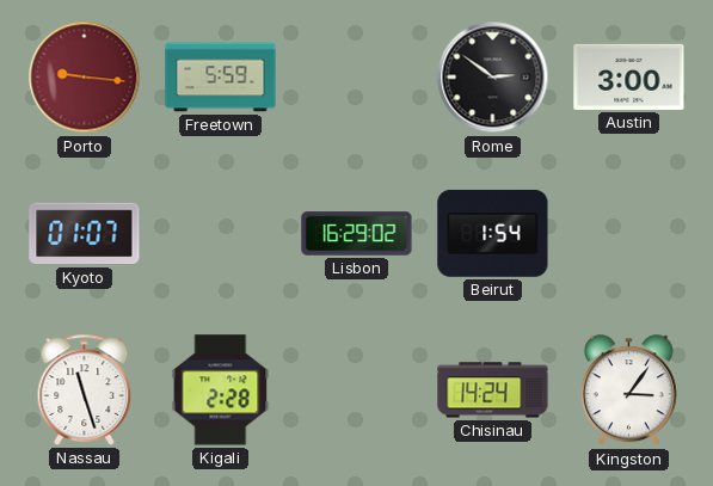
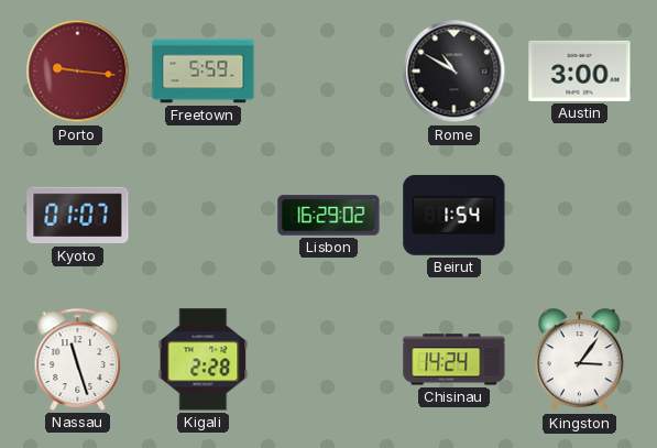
Rome: 2:51 -> 10:50 (455, 72)
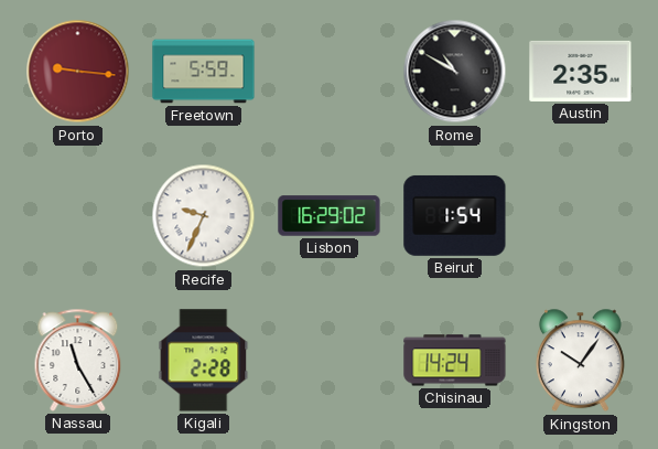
Austin: 3:00 -> 2:35 (581, 71)
Kyoto: 01:07 -> none (78, 216)
Recife: none -> 9:34 (204, 216)
Nassau: 11:27 -> 11:25 (78, 360)
Kingston: 3:06 -> 10:06 (580, 361)
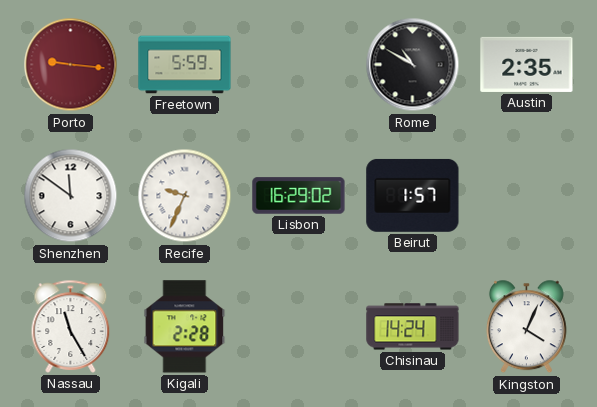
Shenzhen: none -> 11:51 (71, 196)
Beirut: 1:54 -> 1:57 (413, 195)
Kingston: 10:06 -> 4:04 (526, 327)
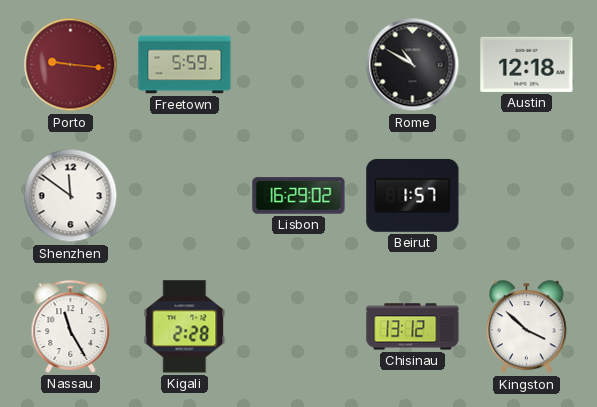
Austin: 2:35 -> 12:18 (527, 64)
Recife: 9:34 -> none (185, 196)
Chisinau: 14:24 -> 13:12 (413, 327)
Kingston: 4:04 -> 3:52 (526, 327)
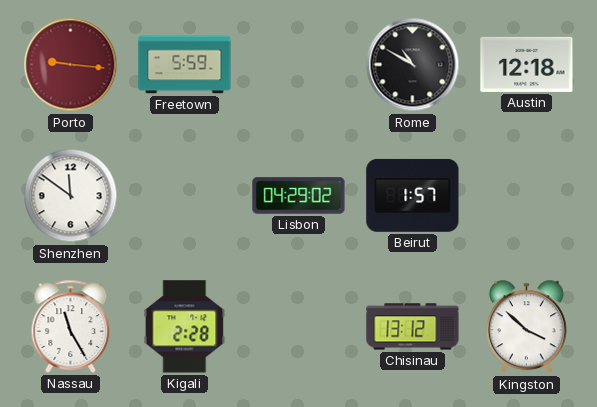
Lisbon: 16:29 -> 04:29 (299, 196)
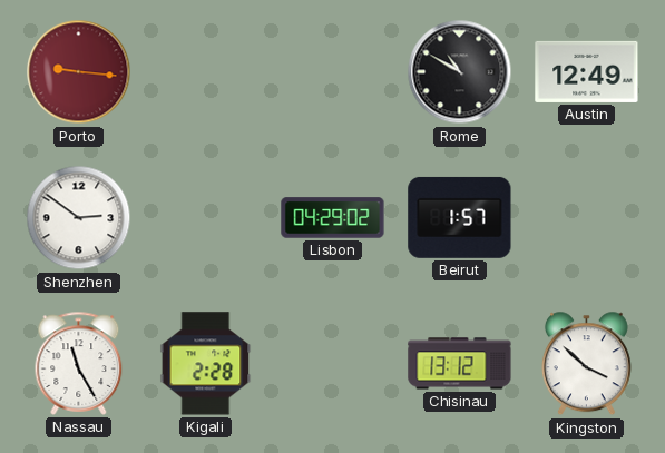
Freetown: 5:59 -> none (185, 65)
Austin: 12:18 -> 12:49 (587, 71)
Shenzhen: 11:51 -> 2:51 (79, 218)
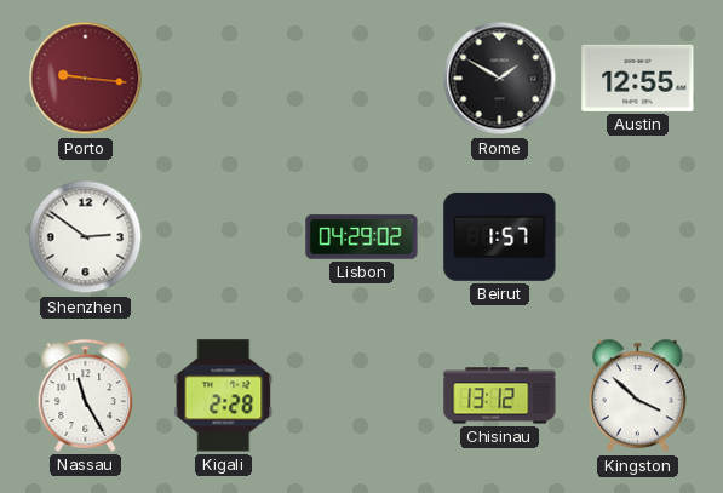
Rome: 10:50 -> 1:50 (500, 79)
Austin: 12:49 -> 12:55 (638, 78)
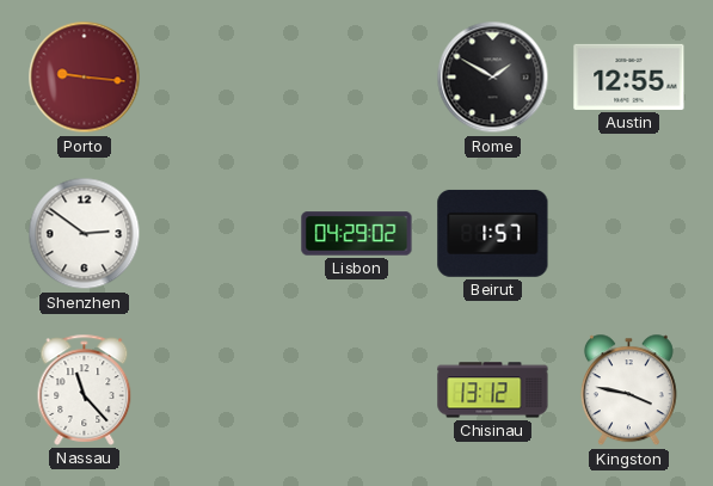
Nassau: 11:25 -> 11:23 (85, 389)
Kigali: 2:28 -> none (224, 396)
Kingston: 3:52 -> 3:47 (628, 390)
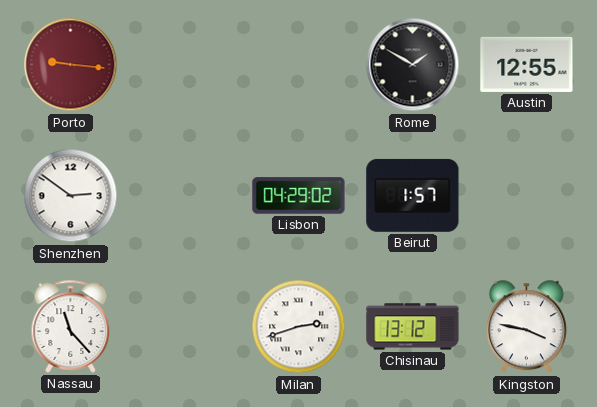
Milan: none -> 2:42 (299, 327)
